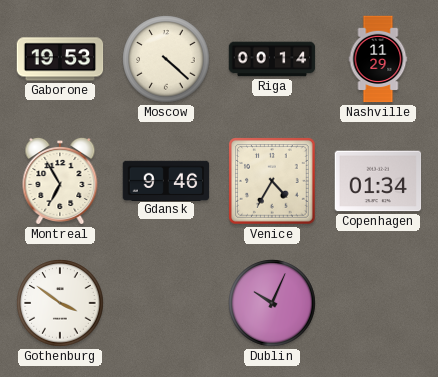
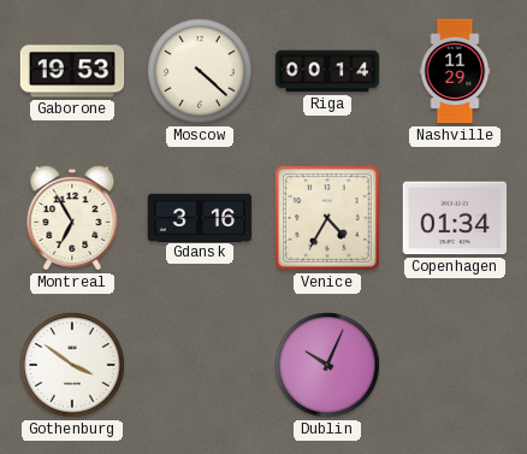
Gdansk: 9:46 -> 3:16 (200, 217)
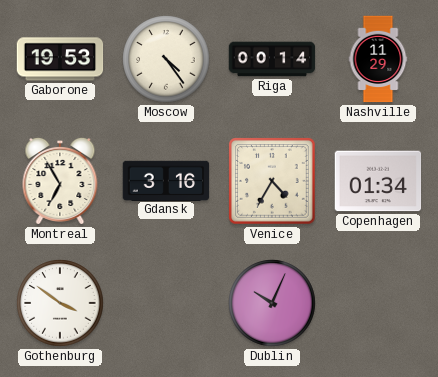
Moscow: 4:22 -> 4:24 (166, 59)
